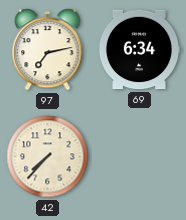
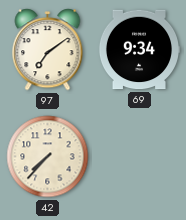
97: 7:13 -> 7:09 (48, 50)
69: 6:34 -> 9:34 (138, 50)
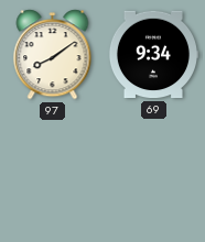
97: 7:09 -> 8:09 (53, 55)
42: 7:37 -> none (48, 157)
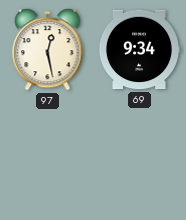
97: 8:09 -> 12:28 (48, 50)
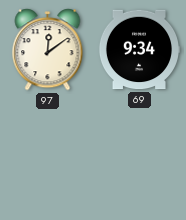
97: 12:28 -> 12:09 (48, 50)
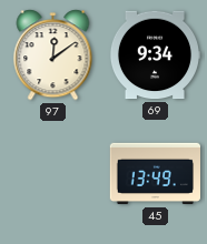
45: none -> 13:49 (155, 174)
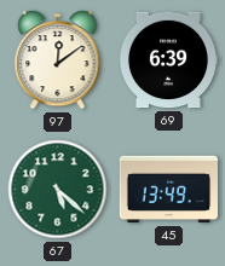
69: 9:34 -> 6:39 (167, 60)
67: none -> 5:22 (58, 190)
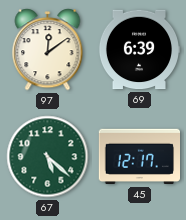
45: 13:49 -> 12:17 (139, 157)
